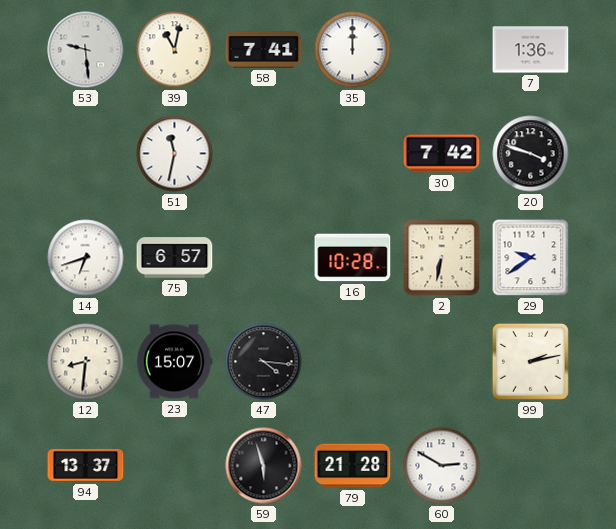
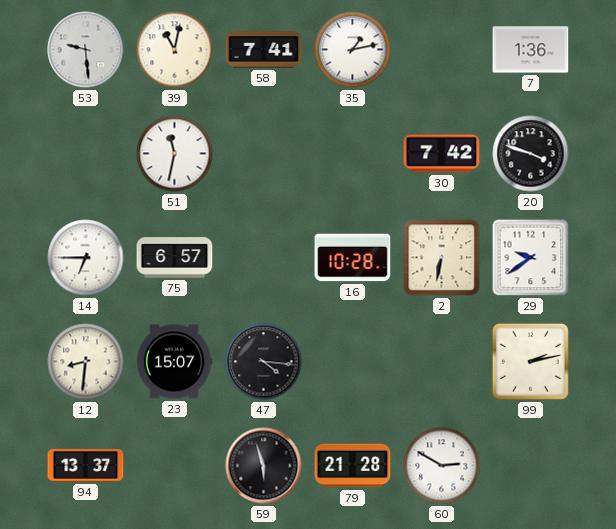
35: 12:00 -> 1:13 (353, 50)
14: 6:42 -> 6:45 (86, 258)
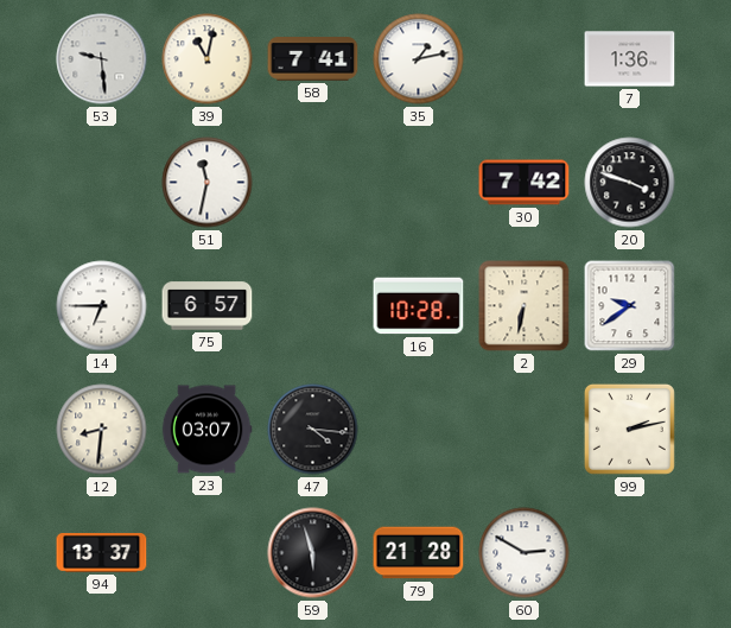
23: 15:07 -> 03:07 (206, 430)
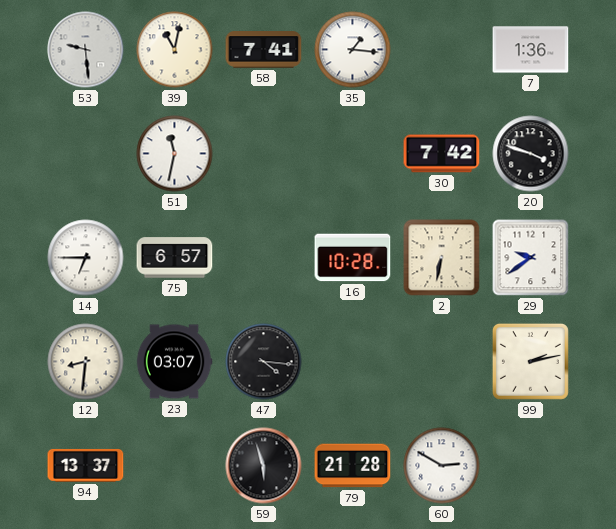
35: 1:13 -> 1:16 (353, 50)
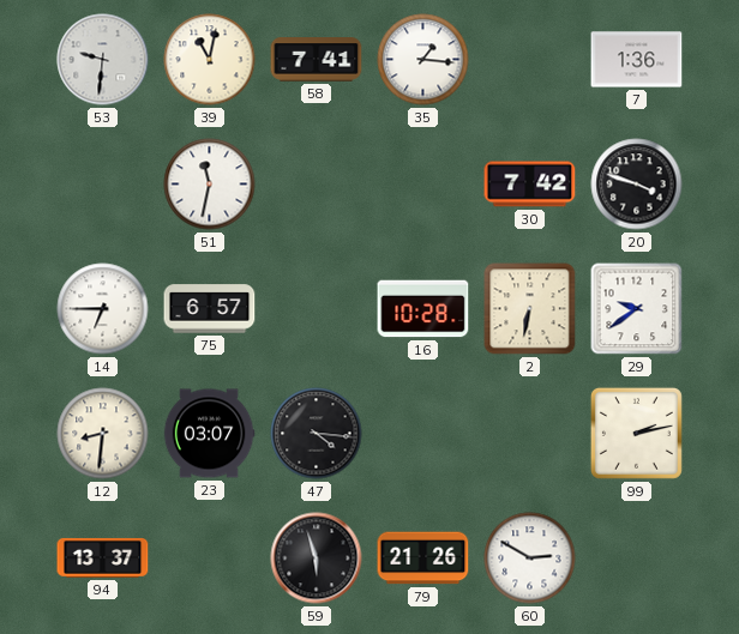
53: 9:29 -> 9:31 (103, 60)
79: 21:28 -> 21:26 (423, 558)
